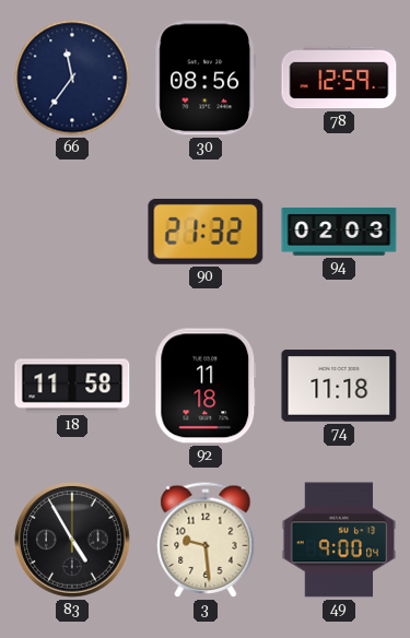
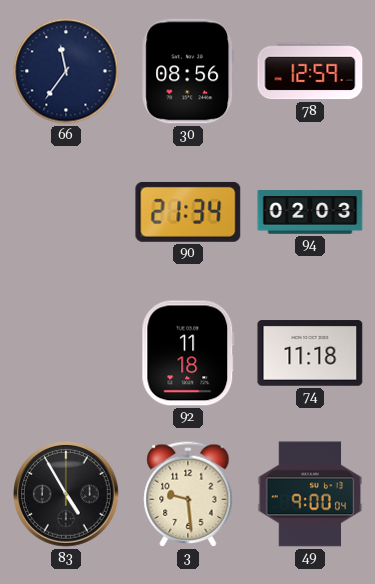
90: 21:32 -> 21:34 (188, 212)
18: 11:58 -> none (72, 386)
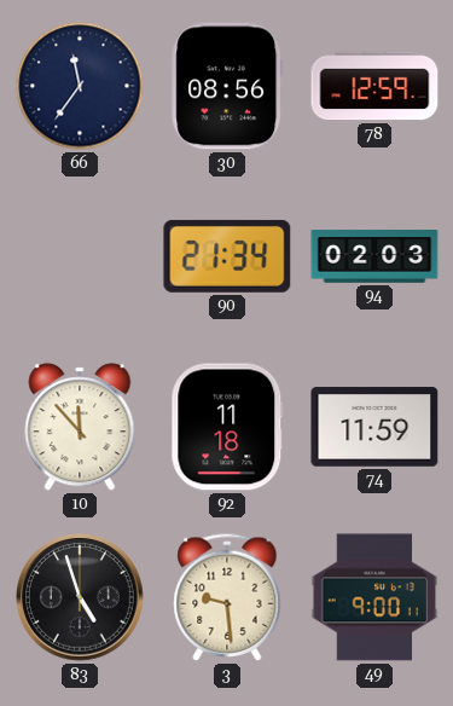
10: none -> 11:53 (80, 427)
74: 11:18 -> 11:59 (374, 427)
83: 4:55 -> 4:57 (80, 597)
49: 9:00:04 -> 9:00:11 (374, 597)
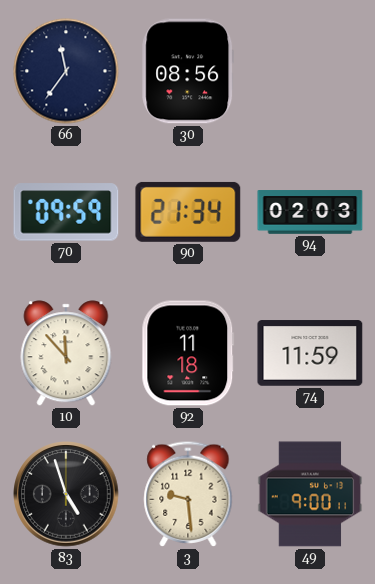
78: 12:59 -> none (374, 86)
70: none -> 09:59 (66, 212)
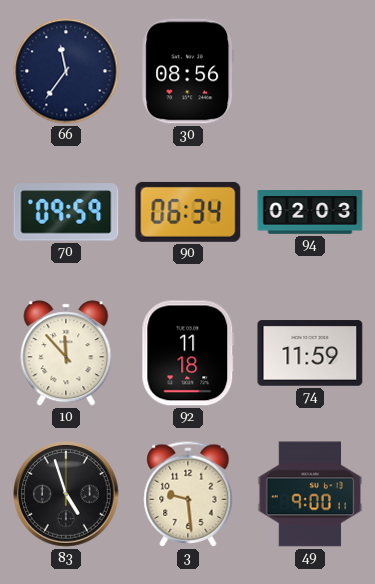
90: 21:34 -> 06:34 (188, 212)
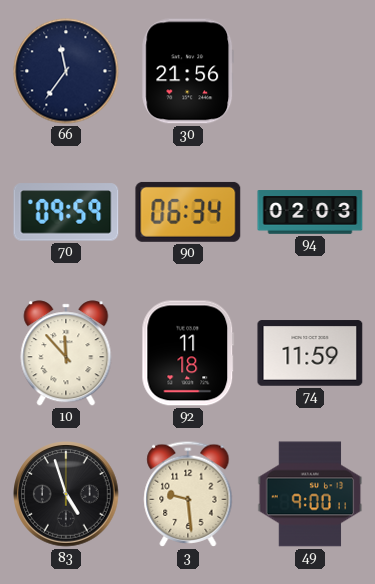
30: 08:56 -> 21:56 (188, 71)
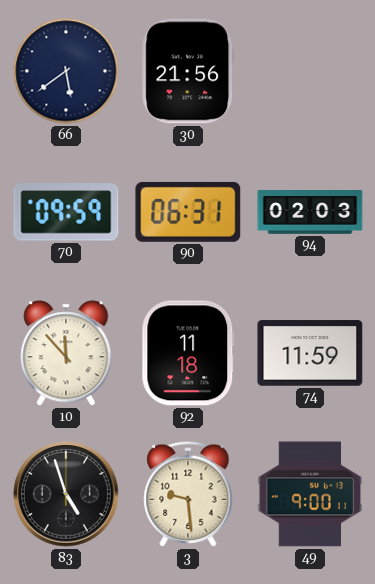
66: 11:36 -> 5:39 (66, 71)
90: 06:34 -> 06:31 (188, 212)
